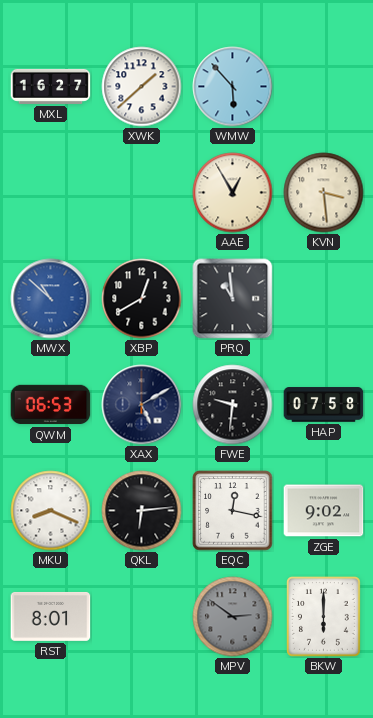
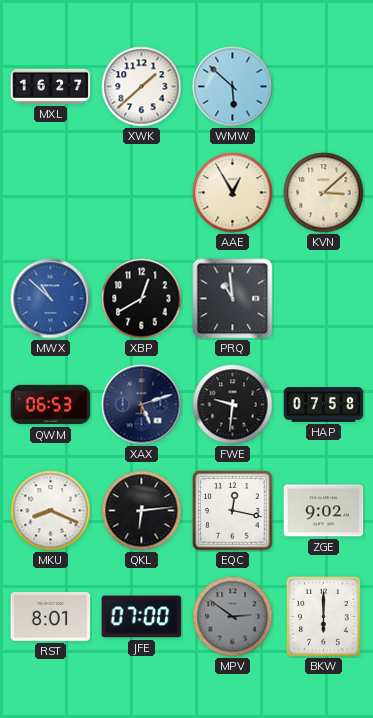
WMW: 5:53 -> 5:52 (233, 87)
KVN: 3:29 -> 3:08 (324, 193)
XAX: 5:10 -> 5:12 (142, 405)
JFE: none -> 07:00 (142, 617)
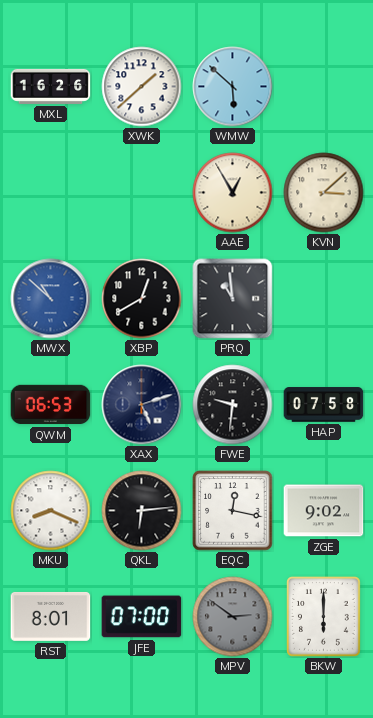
MXL: 16:27 -> 16:26 (51, 86)
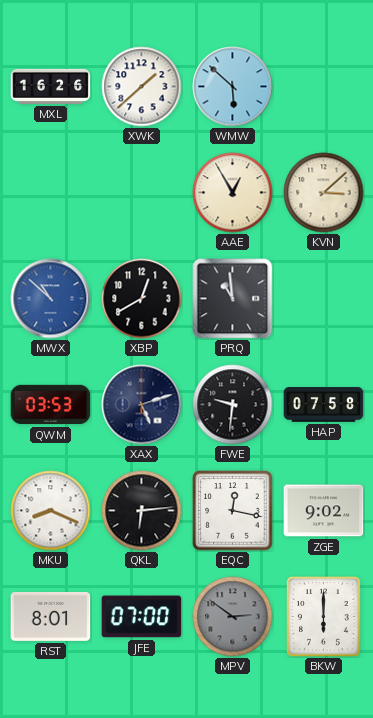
QWM: 06:53 -> 03:53 (51, 405)
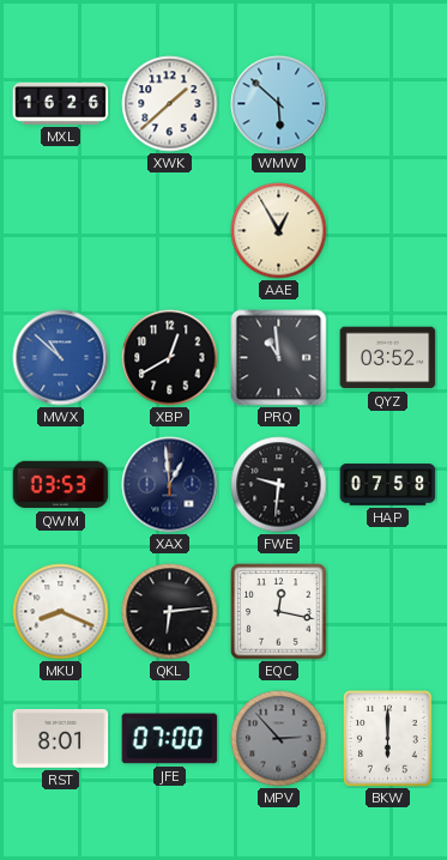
KVN: 3:08 -> none (324, 193)
QYZ: none -> 03:52 (388, 358)
XAX: 5:12 -> 12:59 (170, 485)
ZGE: 9:02 -> none (324, 511)
MPV: 2:51 -> 2:53 (279, 739)
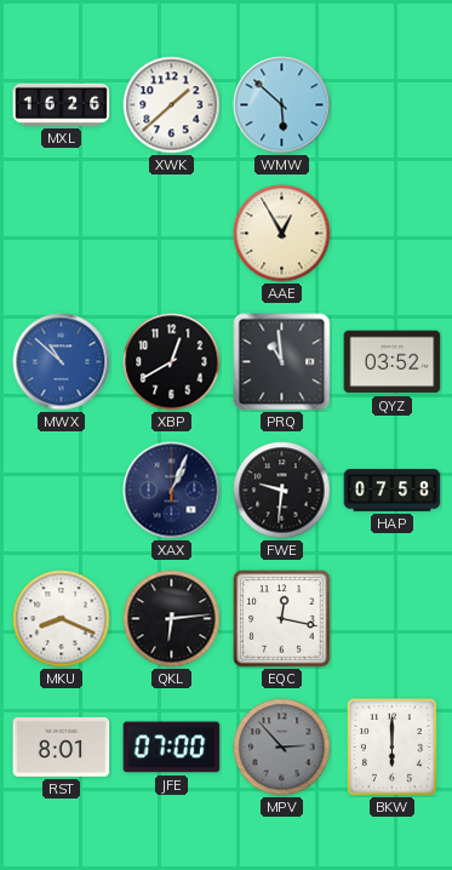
QWM: 03:53 -> none (61, 485)
XAX: 12:59 -> 1:04 (172, 491)
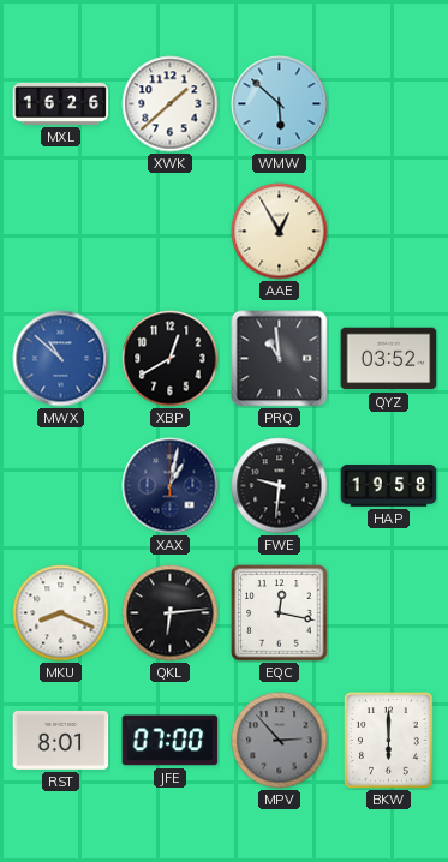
XAX: 1:04 -> 1:02 (171, 486)
HAP: 07:58 -> 19:58 (389, 486)
